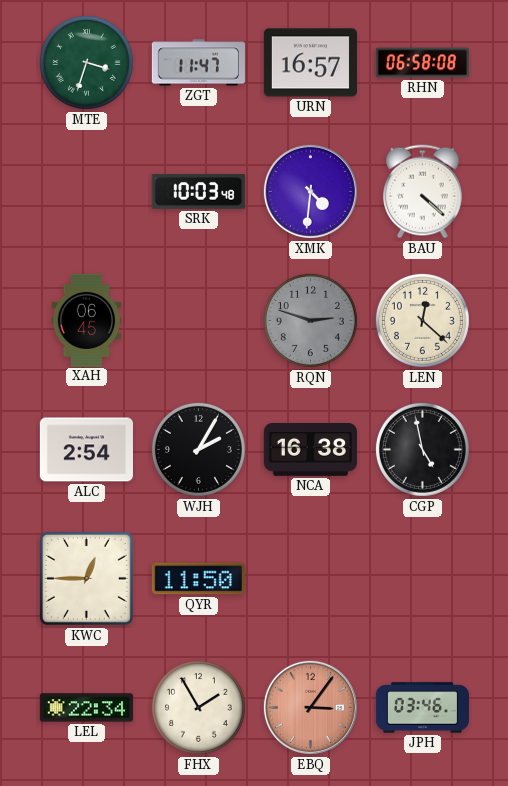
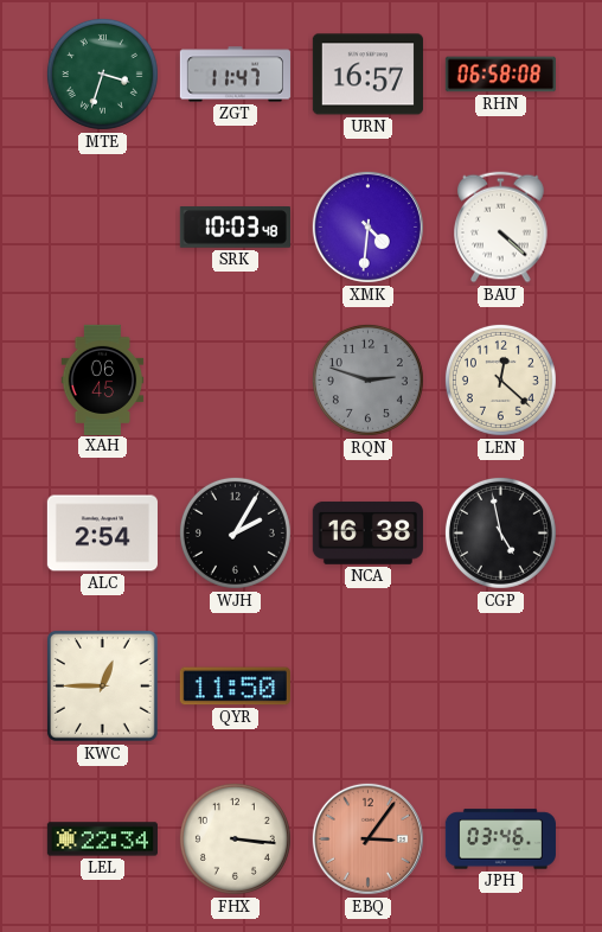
FHX: 1:55 -> 3:16 (235, 838)
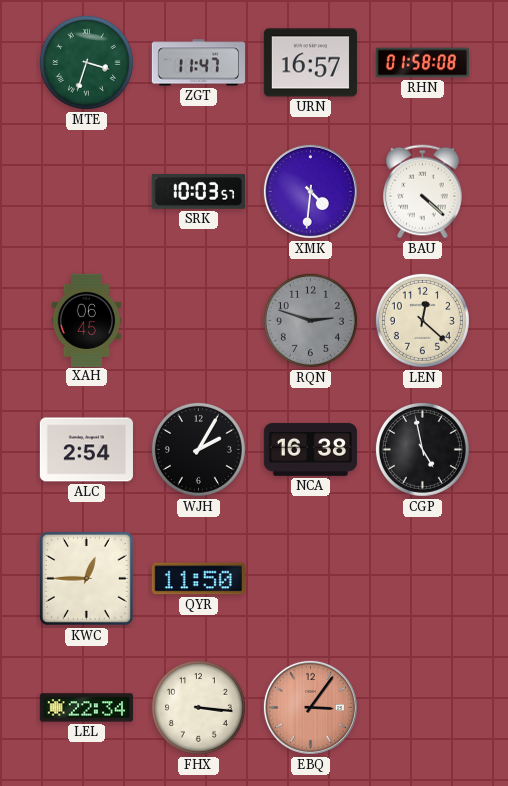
RHN: 06:58 -> 01:58 (422, 63)
SRK: 10:03:48 -> 10:03:57 (198, 192)
JPH: 03:46 -> none (500, 840)
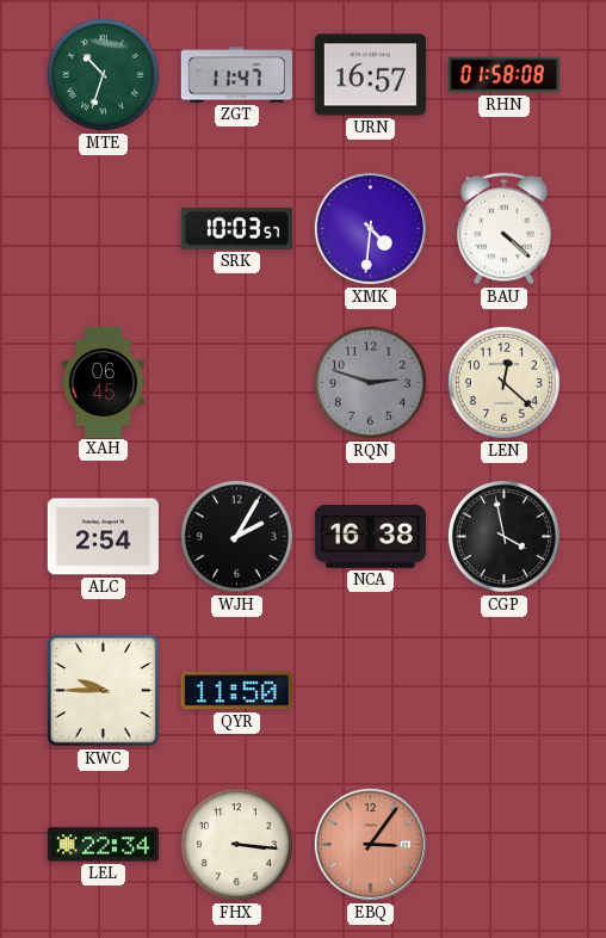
MTE: 3:33 -> 10:33 (103, 74)
CGP: 4:58 -> 3:58 (503, 536)
KWC: 12:45 -> 9:45 (103, 690)
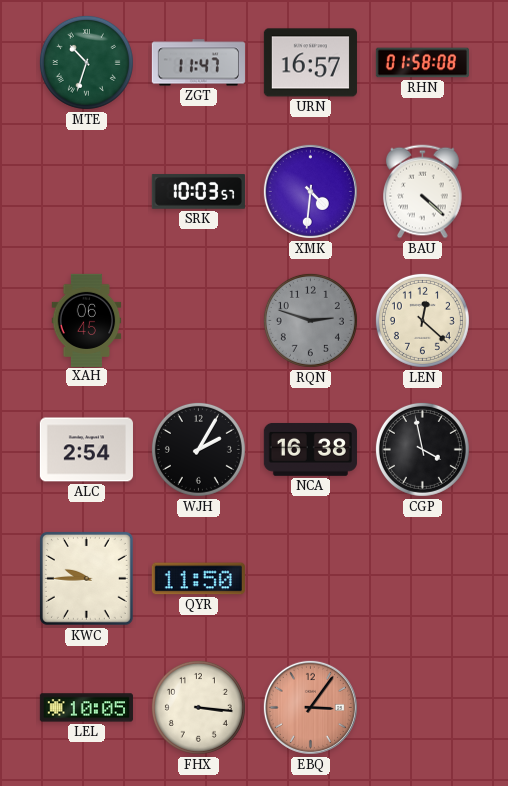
LEL: 22:34 -> 10:05 (86, 708)
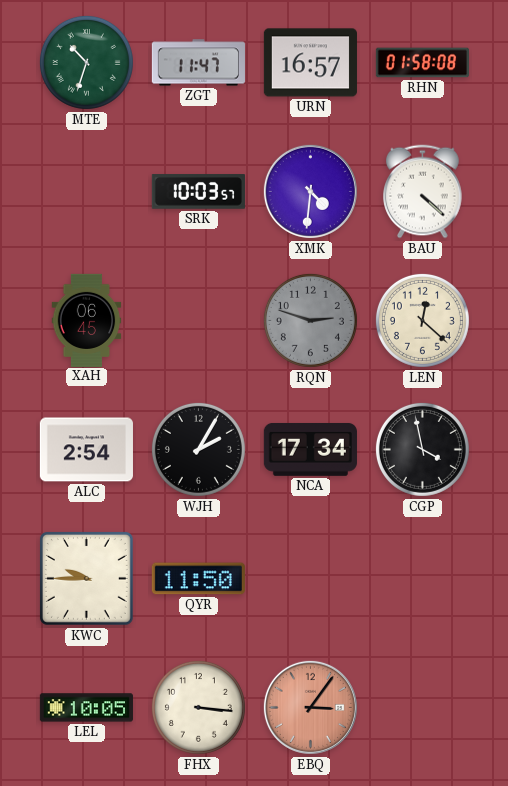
NCA: 16:38 -> 17:34 (310, 450)
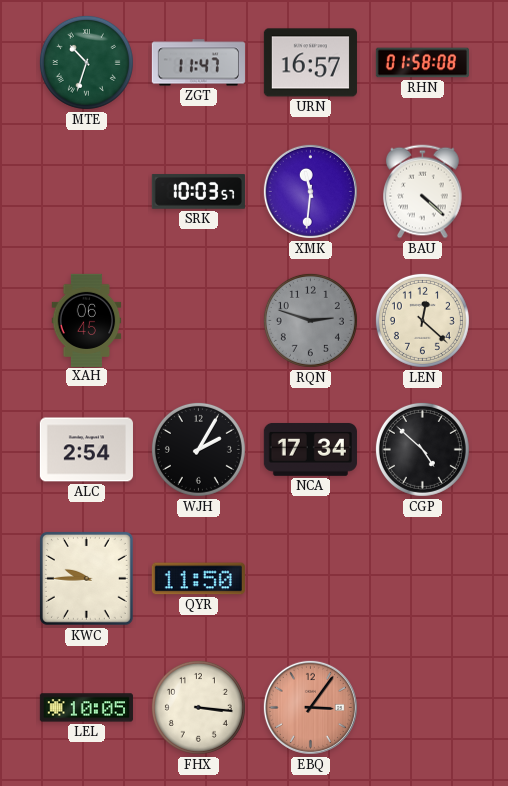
XMK: 4:31 -> 11:31 (310, 191)
CGP: 3:58 -> 4:52 (422, 449)
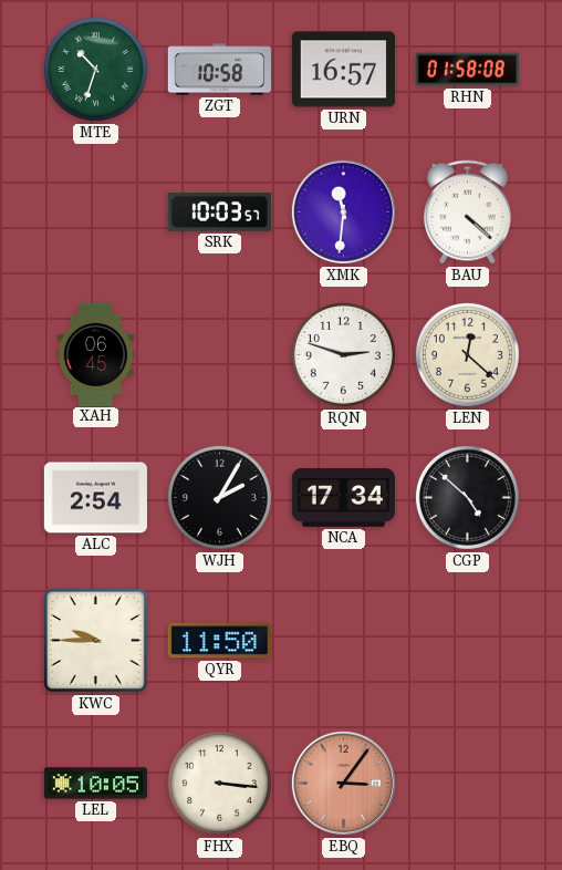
ZGT: 11:47 -> 10:58 (219, 70)
RQN dial: grey -> white (343, 354)
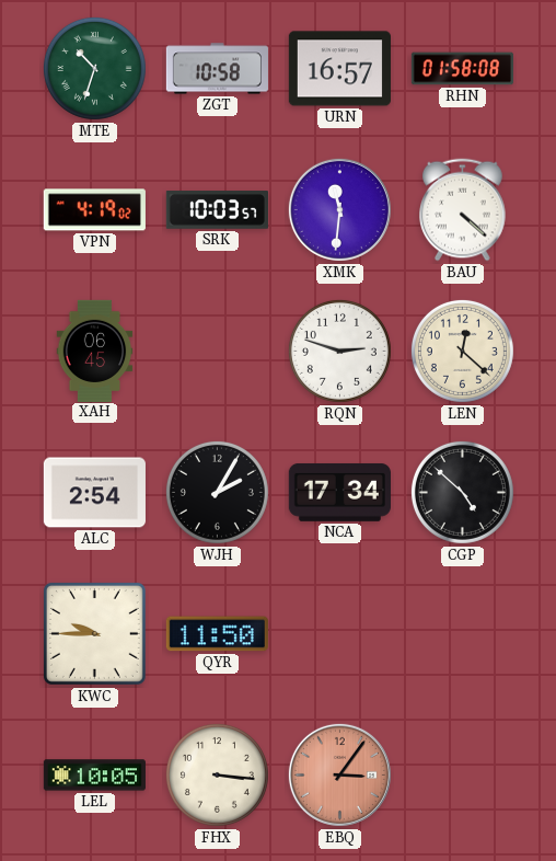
VPN: none -> 4:19 (94, 210)
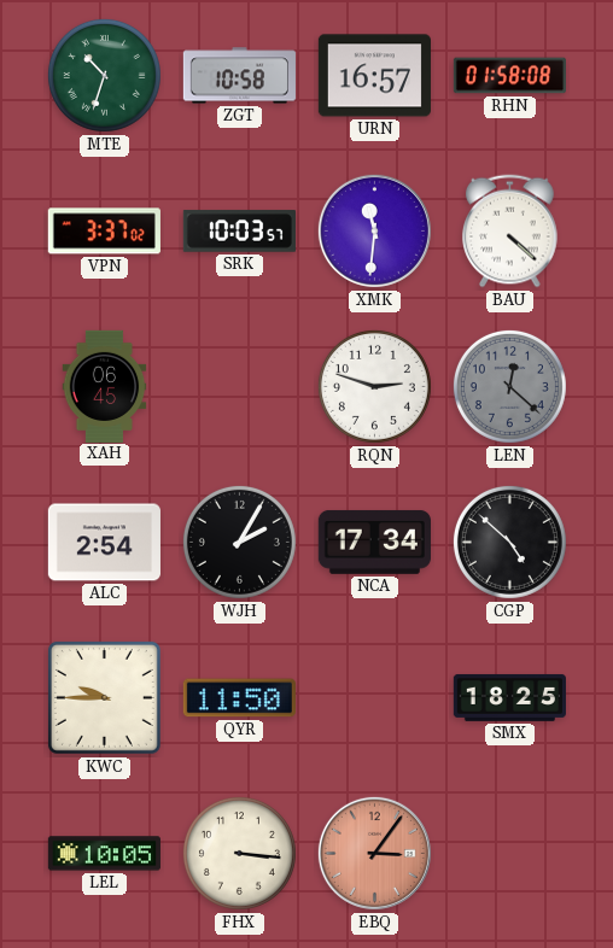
VPN: 4:19 -> 3:37 (104, 232)
LEN dial: cream -> grey (509, 386)
SMX: none -> 18:25 (509, 697)
